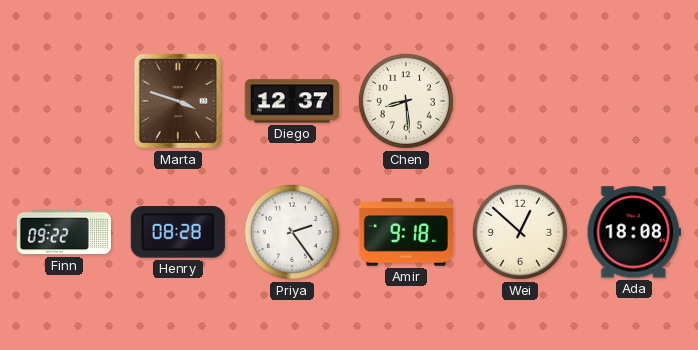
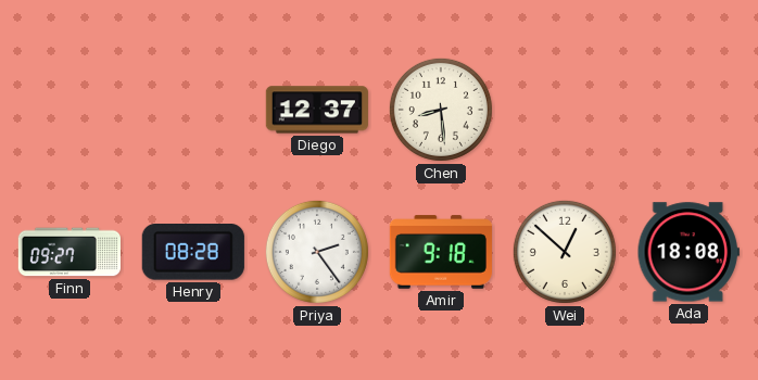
Marta: 3:48 -> none (178, 101)
Finn: 09:22 -> 09:27 (68, 252)
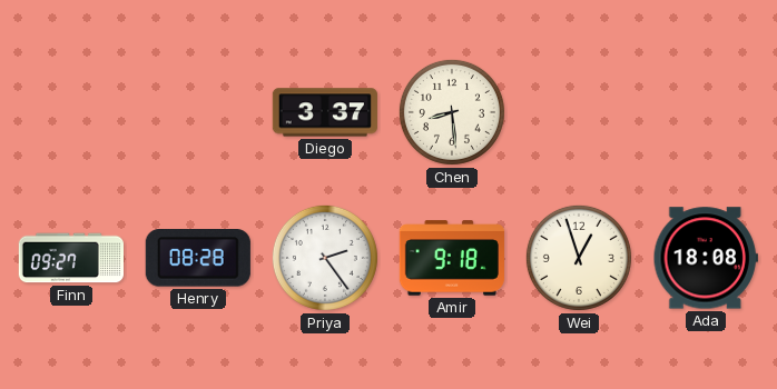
Diego: 12:37 -> 3:37 (325, 112)
Wei: 12:52 -> 12:57 (579, 258)
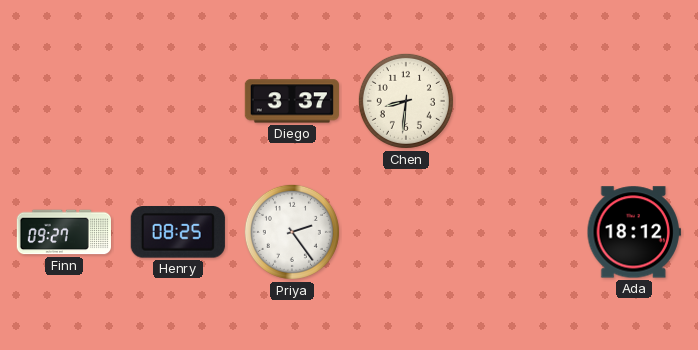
Chen: 8:29 -> 8:31 (406, 101)
Henry: 08:28 -> 08:25 (178, 232)
Amir: 9:18 -> none (452, 258)
Wei: 12:57 -> none (579, 258)
Ada: 18:08 -> 18:12 (634, 232)
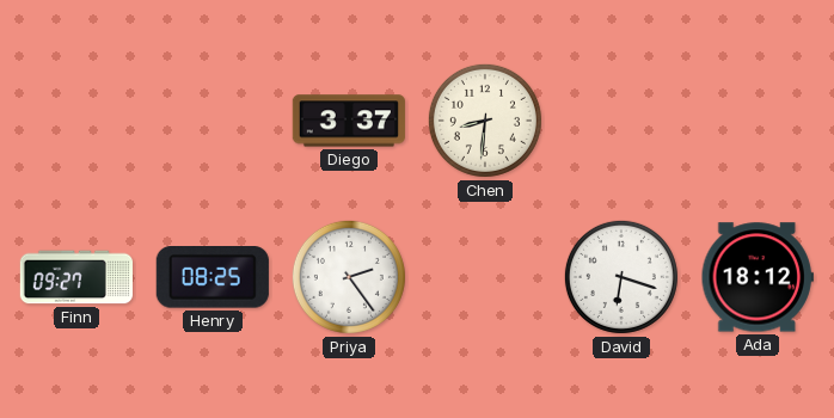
David: none -> 6:18 (621, 277)
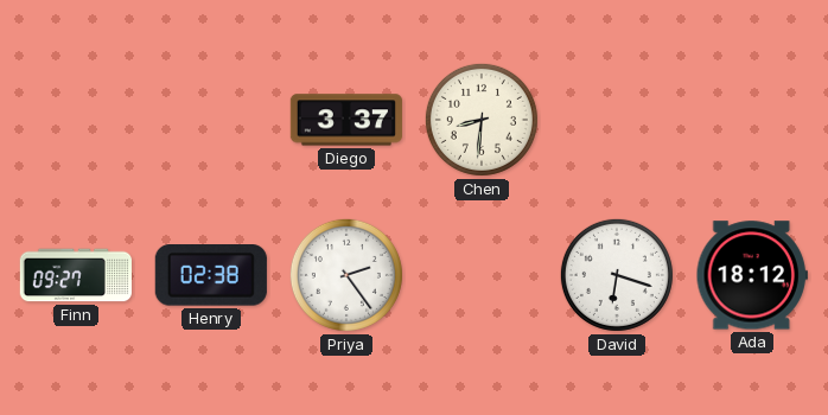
Henry: 08:25 -> 02:38 (211, 275)
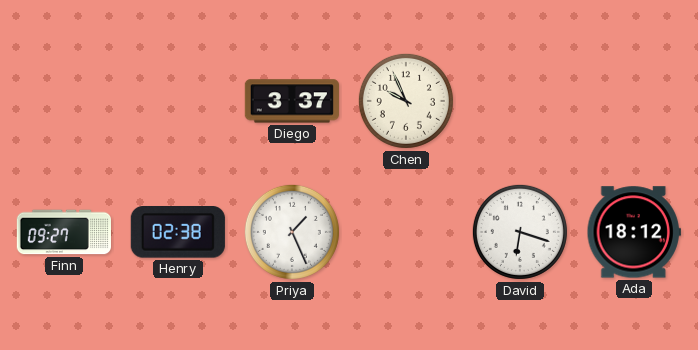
Chen: 8:31 -> 9:56 (406, 101)
Priya: 2:24 -> 1:26 (292, 232)
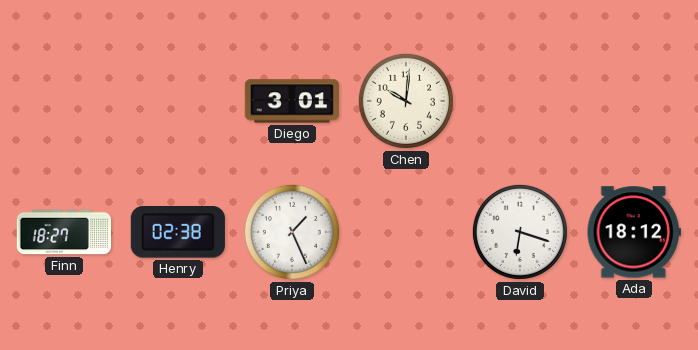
Diego: 3:37 -> 3:01 (292, 101)
Chen: 9:56 -> 10:01 (406, 101)
Finn: 09:27 -> 18:27 (63, 232)
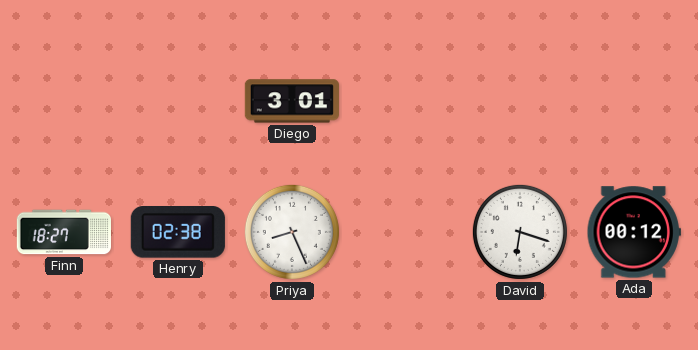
Chen: 10:01 -> none (406, 101)
Priya: 1:26 -> 8:26 (292, 232)
Ada: 18:12 -> 00:12 (634, 232)
